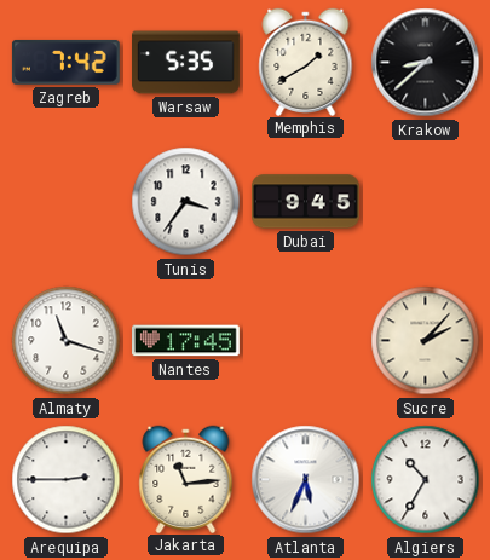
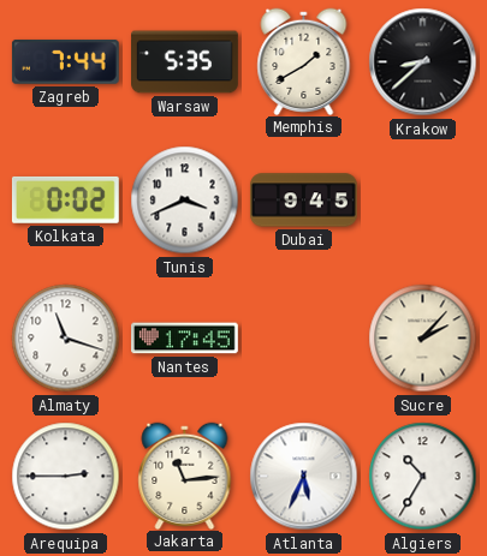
Zagreb: 7:42 -> 7:44 (65, 61)
Kolkata: none -> 0:02 (65, 199)
Tunis: 3:36 -> 3:41 (185, 201)
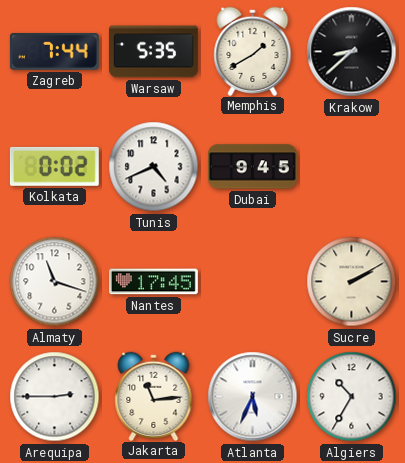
Tunis: 3:41 -> 4:41 (154, 167)
Sucre: 2:07 -> 2:10 (352, 282)
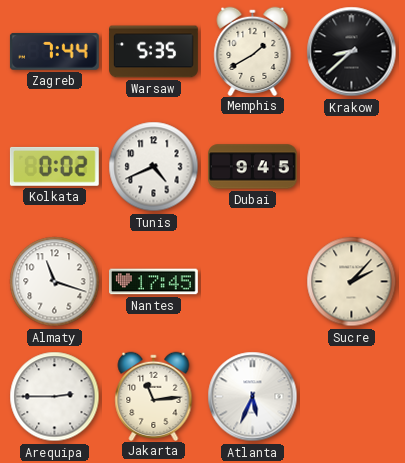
Sucre: 2:10 -> 2:07 (352, 282)
Algiers: 10:35 -> none (352, 397)
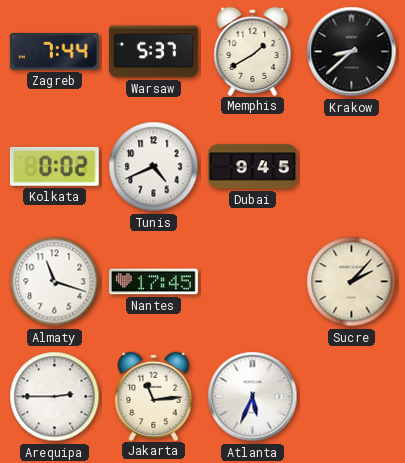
Warsaw: 5:35 -> 5:37 (154, 52)
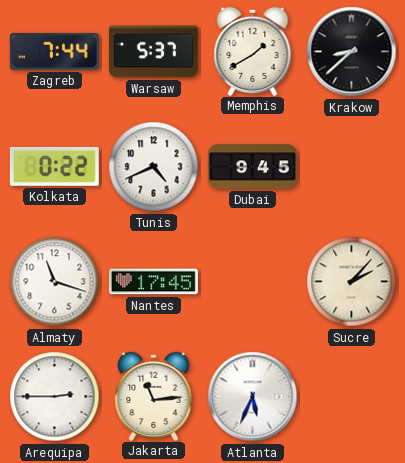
Kolkata: 0:02 -> 0:22 (54, 166)
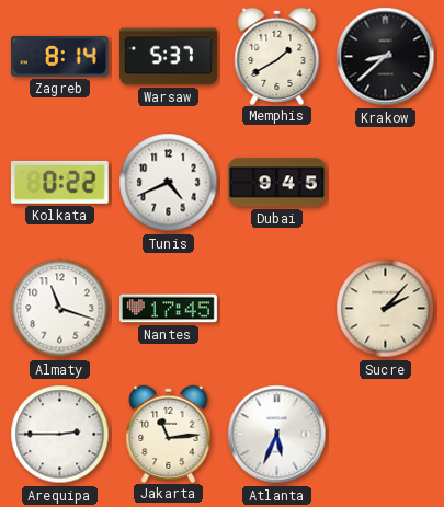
Zagreb: 7:44 -> 8:14 (59, 56)
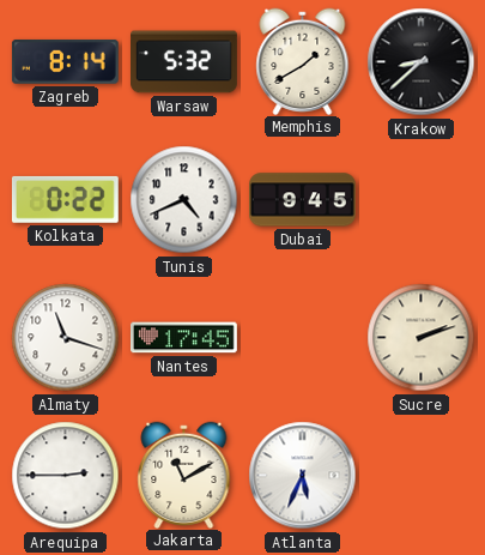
Warsaw: 5:37 -> 5:32 (184, 62)
Sucre: 2:07 -> 2:12 (422, 338)
Jakarta: 11:14 -> 11:10 (184, 475)
